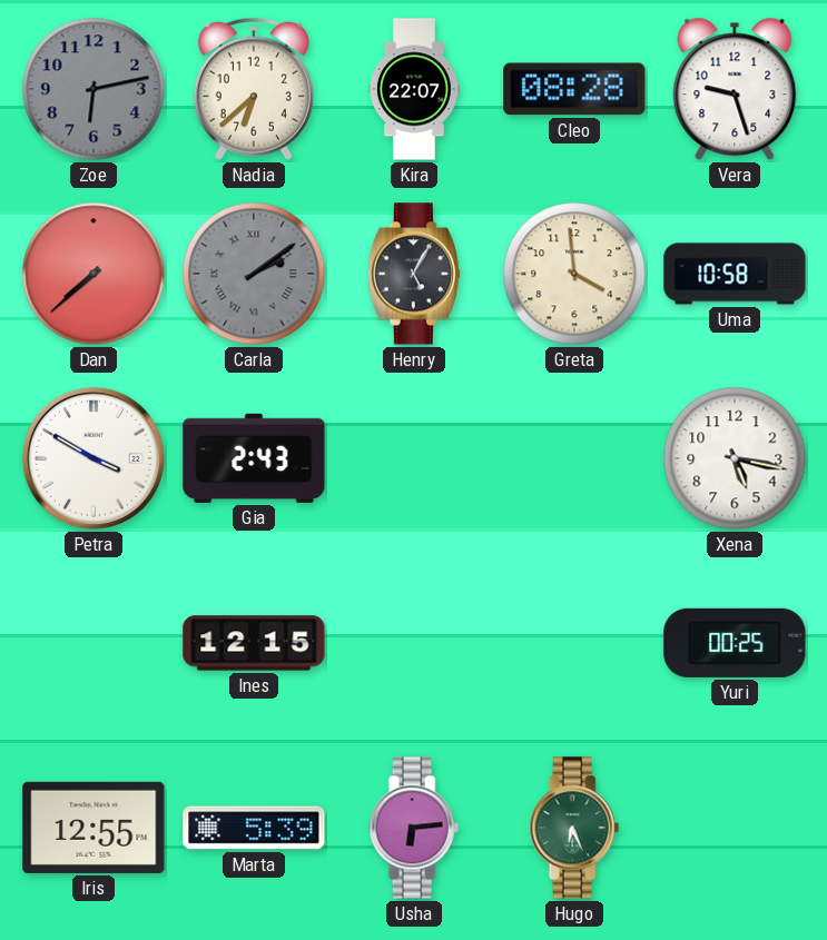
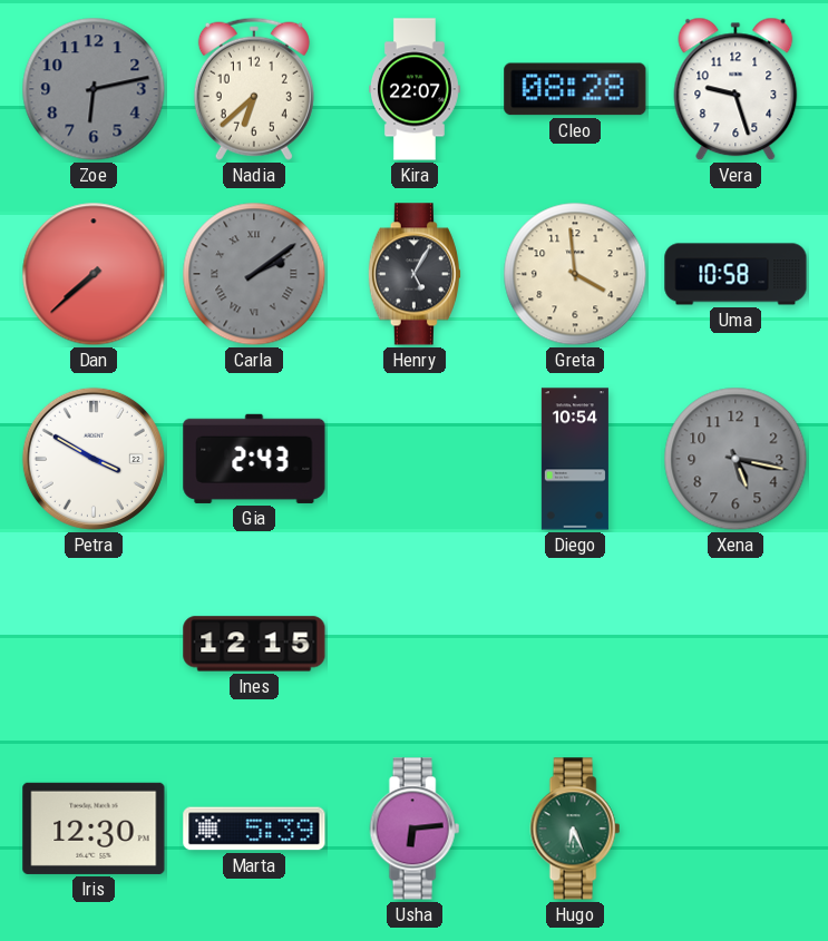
Diego: none -> 10:54 (575, 459)
Xena dial: white -> grey (736, 459)
Yuri: 00:25 -> none (735, 643)
Iris: 12:55 -> 12:30 (94, 829)
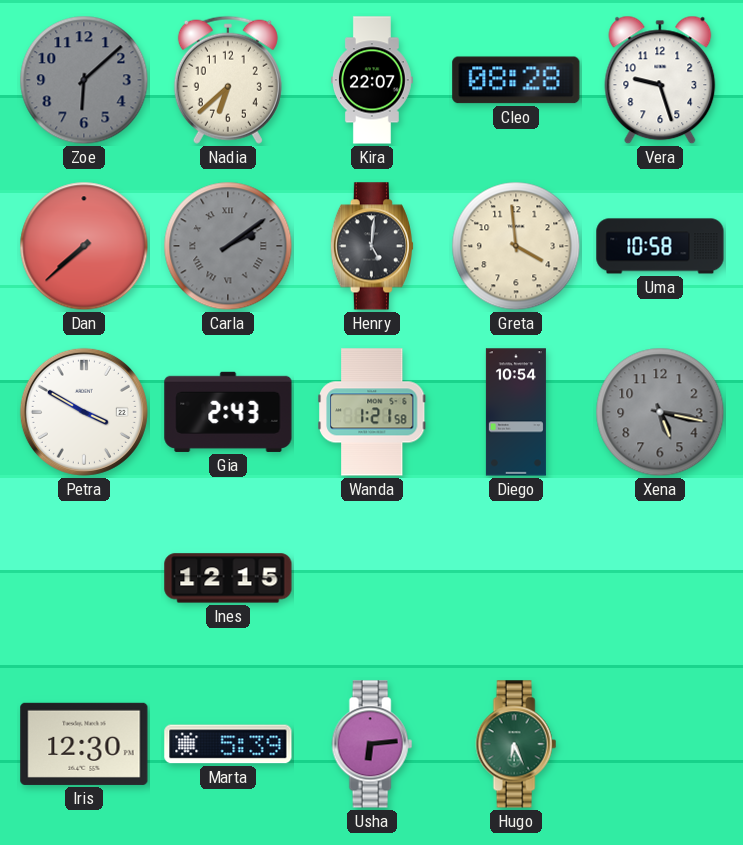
Zoe: 6:13 -> 6:08 (84, 80)
Henry: 5:05 -> 5:01 (372, 246)
Wanda: none -> 1:21 (373, 412)
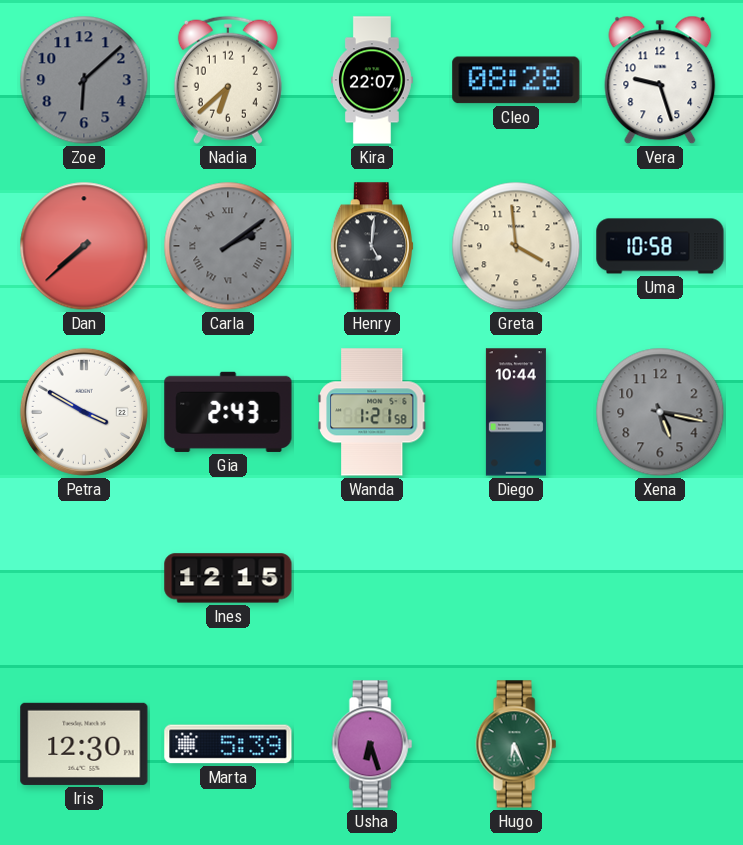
Diego: 10:54 -> 10:44 (516, 412)
Usha: 6:14 -> 6:27 (372, 744)
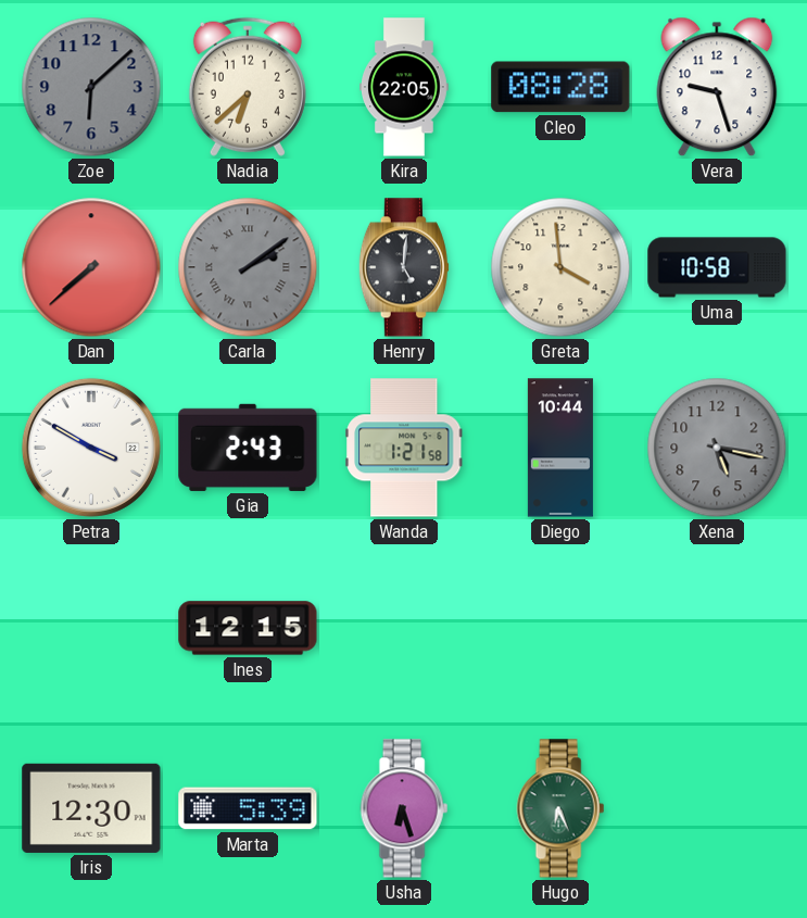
Kira: 22:07 -> 22:05 (405, 87)
